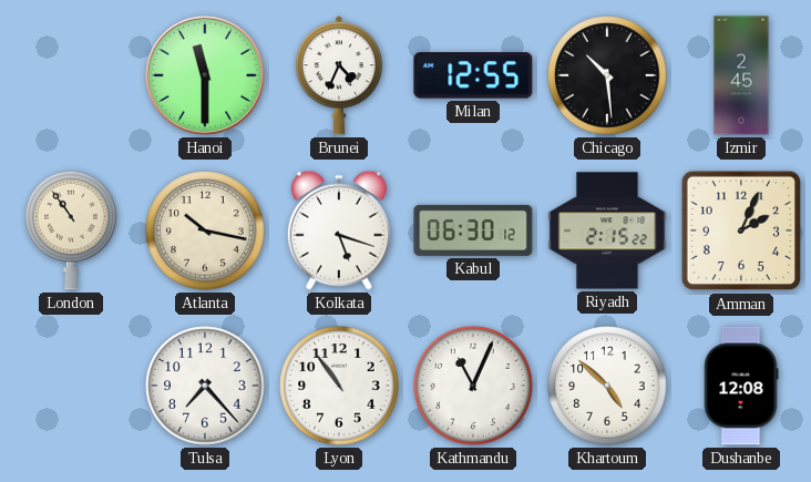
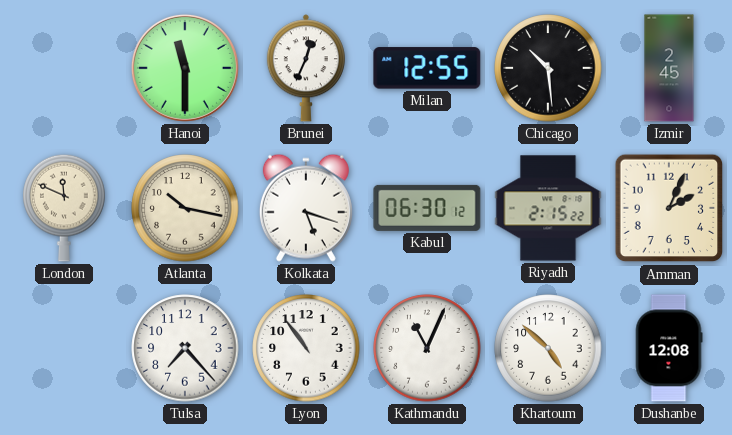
Brunei: 4:34 -> 12:34 (306, 68)
London: 10:54 -> 11:49 (64, 208)
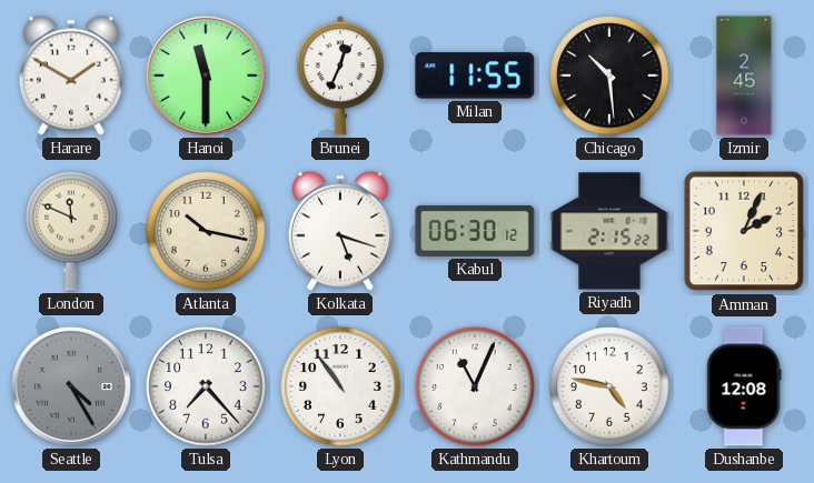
Harare: none -> 1:50 (71, 76)
Milan: 12:55 -> 11:55 (475, 76)
Seattle: none -> 4:25 (71, 386)
Khartoum: 4:52 -> 4:47 (609, 386)
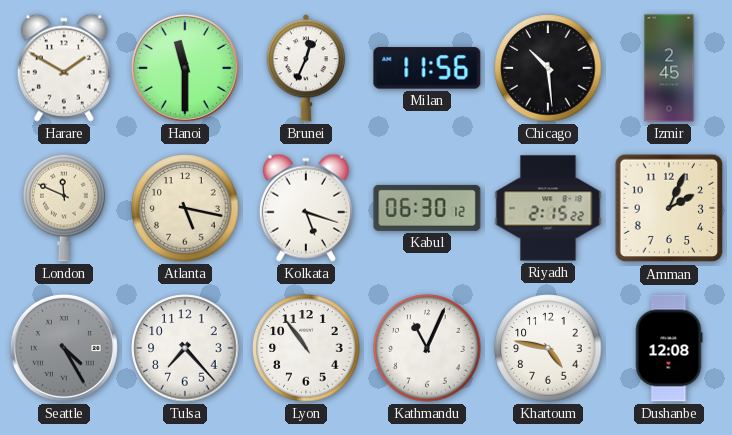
Milan: 11:55 -> 11:56 (427, 68)
Atlanta: 10:17 -> 5:17 (185, 208)
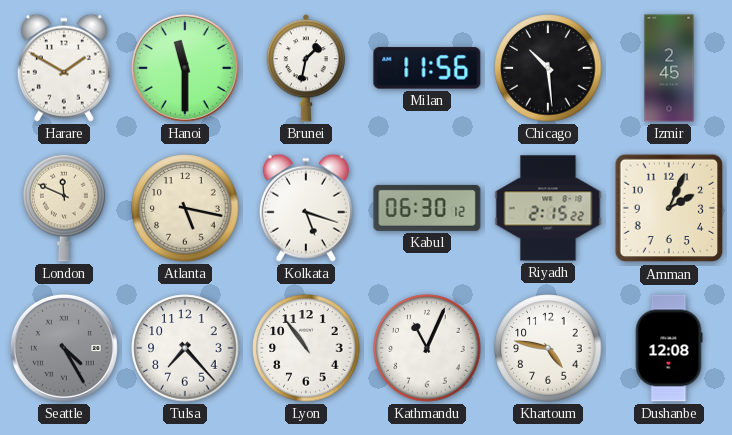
Brunei: 12:34 -> 1:32 (306, 68)
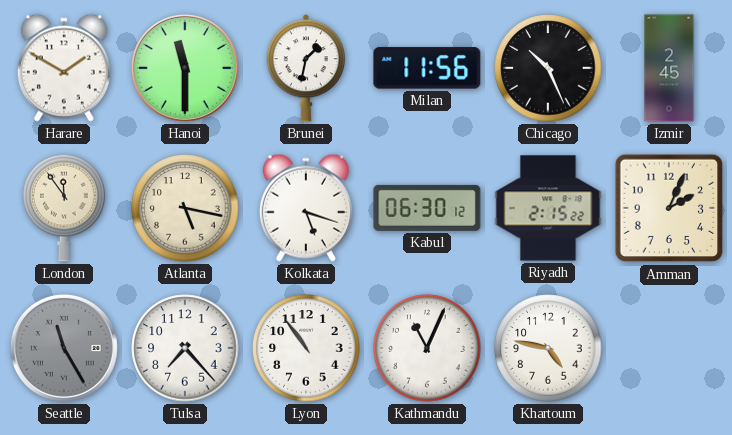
Chicago: 10:29 -> 10:26 (548, 68)
London: 11:49 -> 11:54 (64, 208)
Seattle: 4:25 -> 11:25 (64, 348)
Dushanbe: 12:08 -> none (669, 348)
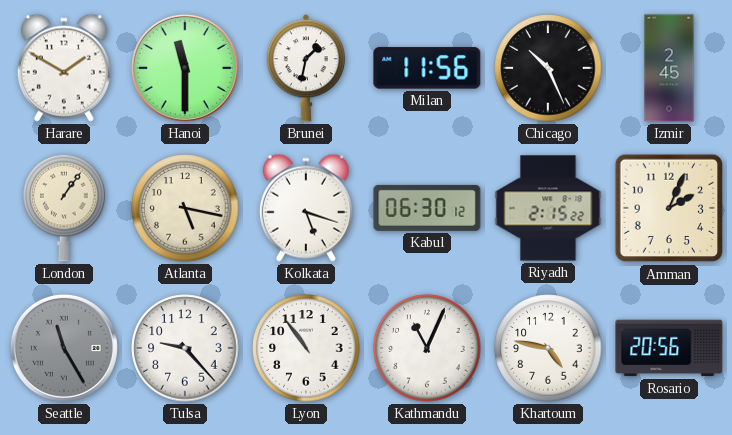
London: 11:54 -> 1:06 (64, 208)
Tulsa: 7:23 -> 9:23 (185, 348)
Rosario: none -> 20:56 (669, 348)
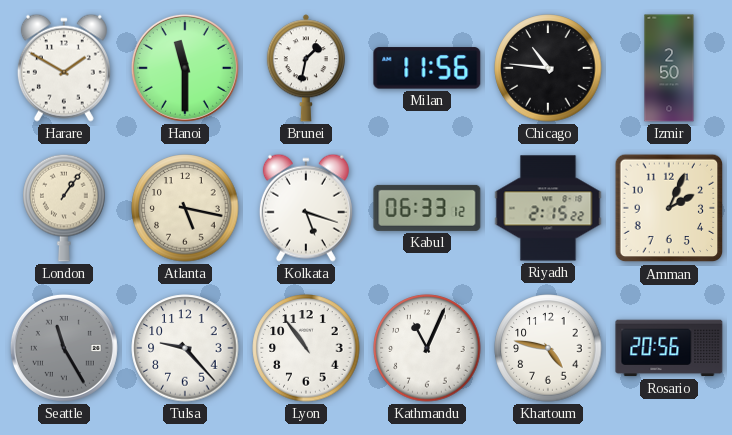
Chicago: 10:26 -> 10:46 (548, 68)
Izmir: 2:45 -> 2:50 (669, 68)
Kabul: 06:30 -> 06:33 (427, 208)
